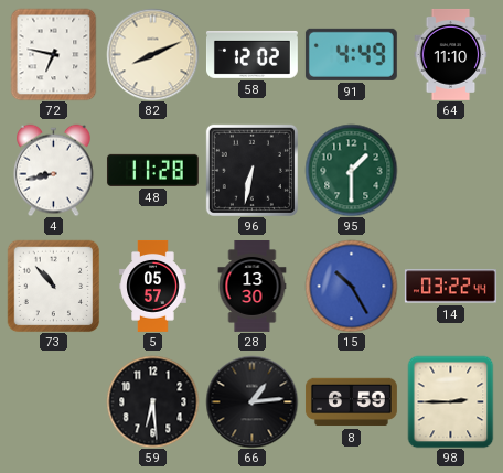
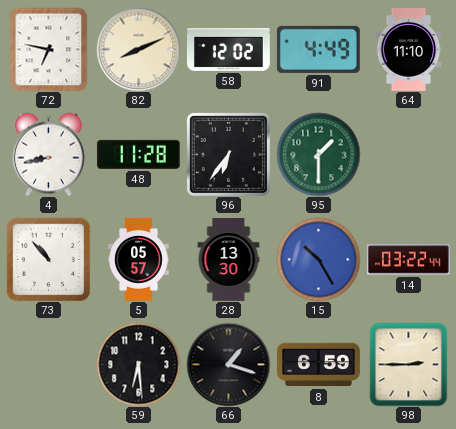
96: 6:32 -> 6:36 (228, 154)
66: 1:14 -> 1:18 (228, 364)
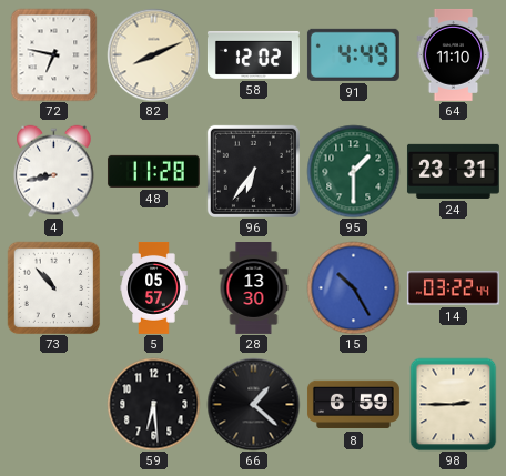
24: none -> 23:31 (453, 171)
66: 1:18 -> 1:22 (253, 404)
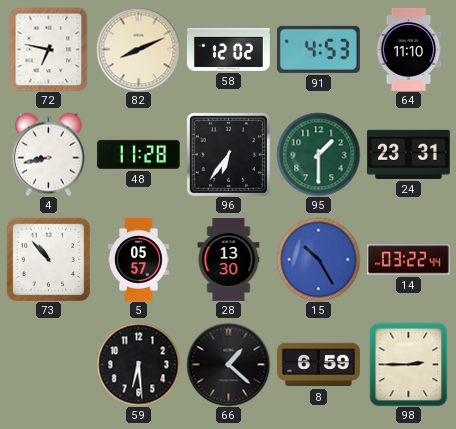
91: 4:49 -> 4:53 (318, 49)
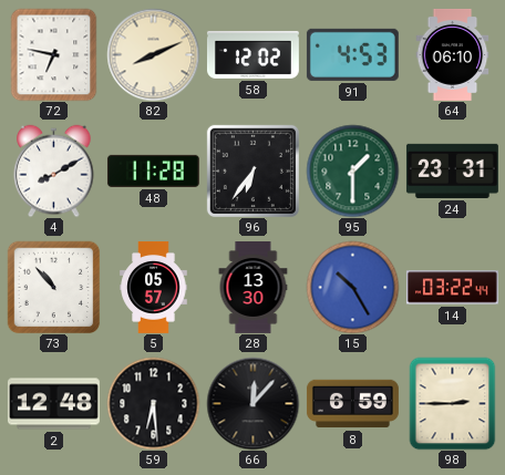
64: 11:10 -> 06:10 (453, 54)
4: 8:43 -> 8:10 (54, 171)
2: none -> 12:48 (53, 404)
66: 1:22 -> 12:07 (252, 403)
